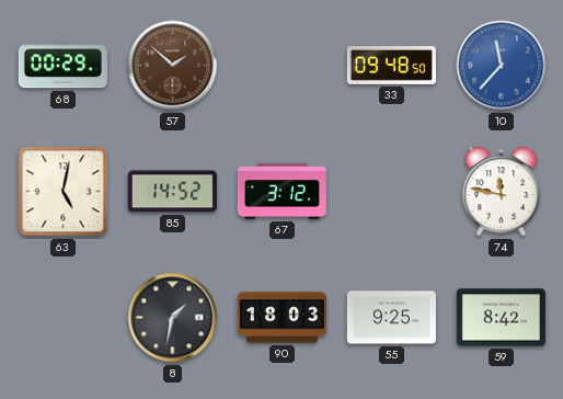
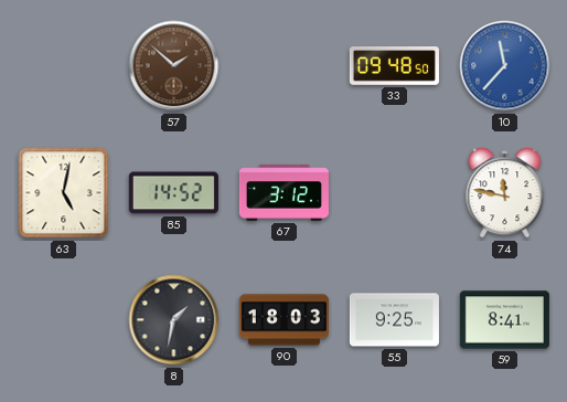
68: 00:29 -> none (62, 66)
59: 8:42 -> 8:41 (504, 320)
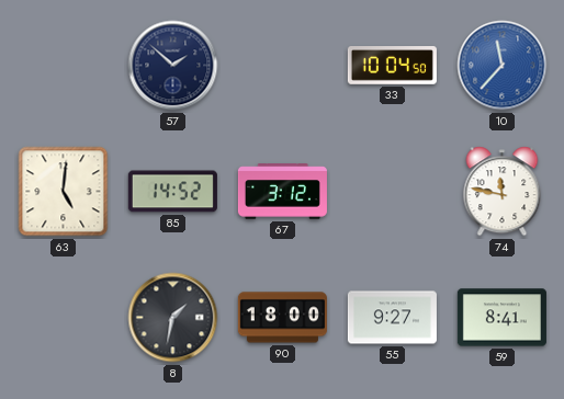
57 dial: brown -> navy (173, 66)
33: 09:48 -> 10:04 (392, 66)
63: 5:02 -> 5:01 (64, 192)
90: 18:03 -> 18:00 (282, 318)
55: 9:25 -> 9:27 (392, 318)
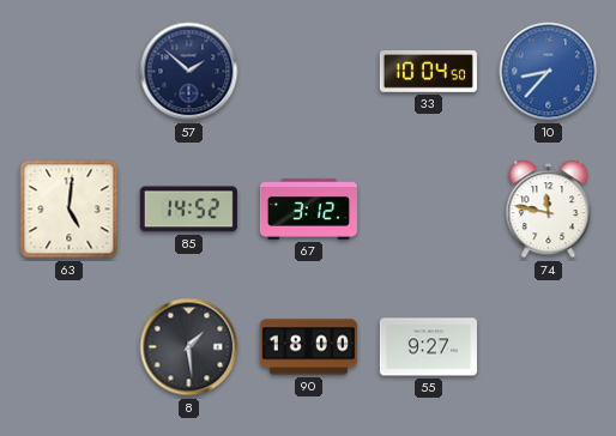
10: 11:37 -> 8:37 (549, 72)
8: 1:32 -> 1:29 (189, 347)
59: 8:41 -> none (501, 318)
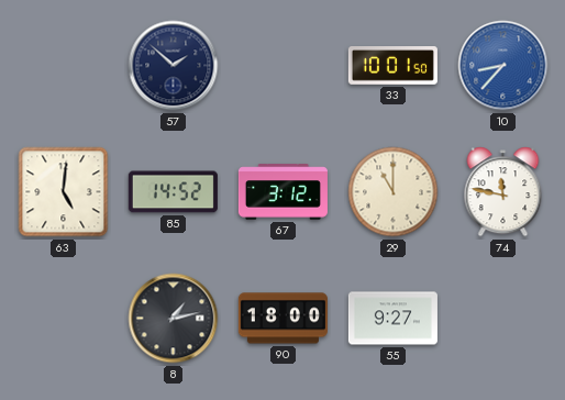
33: 10:04 -> 10:01 (392, 66)
29: none -> 11:00 (394, 192)
8: 1:29 -> 1:13 (174, 319)
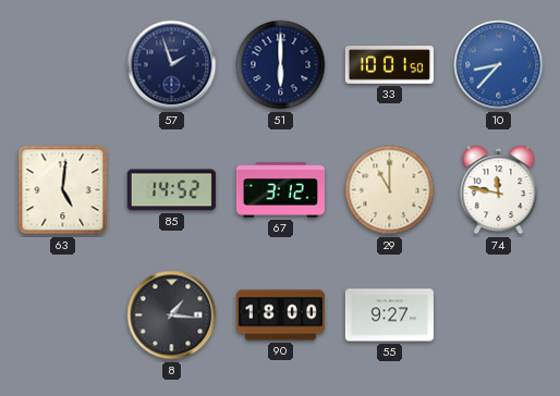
57: 1:52 -> 1:57 (172, 65)
51: none -> 6:00 (281, 65)
8: 1:13 -> 1:16 (172, 315)
